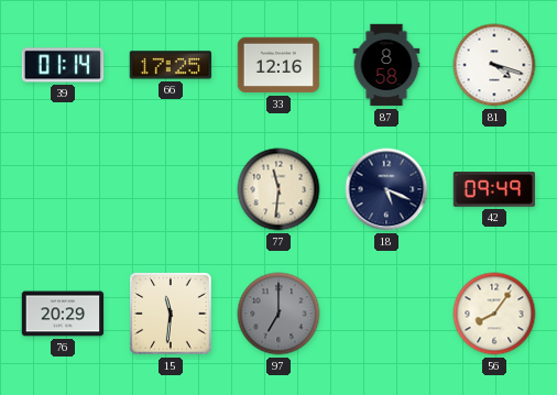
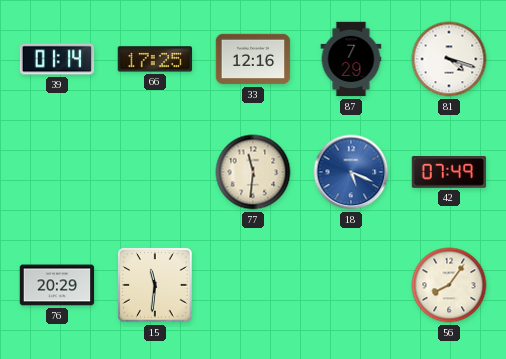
87: 8:58 -> 7:29 (351, 59)
18 dial: navy -> blue (351, 172)
42: 09:49 -> 07:49 (449, 173)
97: 7:00 -> none (278, 314)
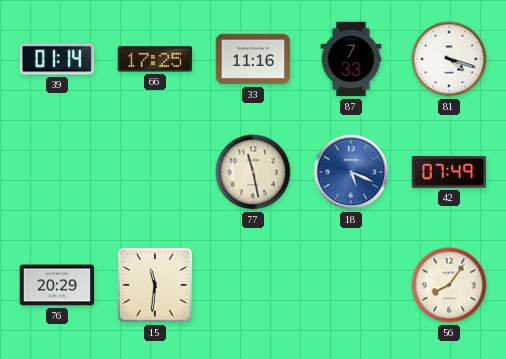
33: 12:16 -> 11:16 (253, 59)
87: 7:29 -> 7:33 (351, 59)
77: 11:31 -> 11:28 (253, 172)
